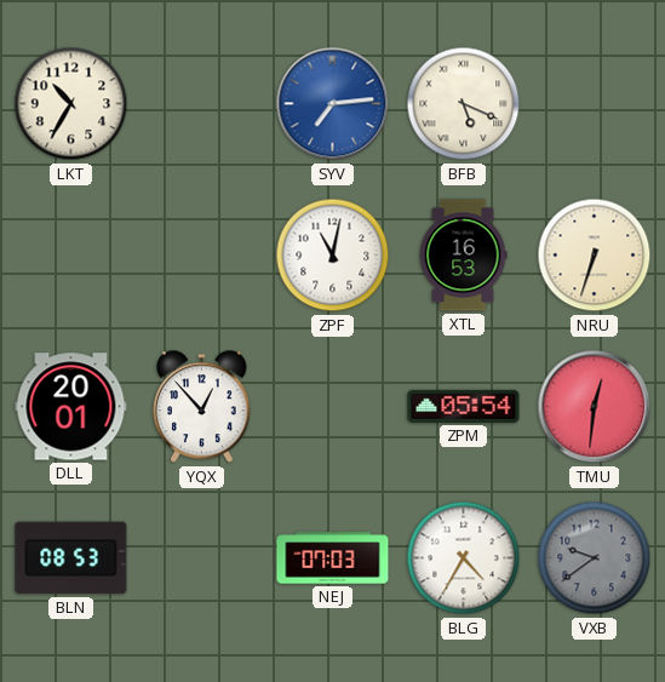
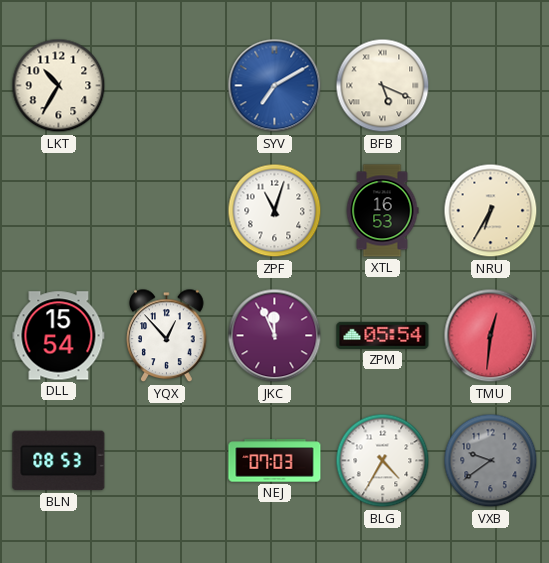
SYV: 7:14 -> 7:10 (275, 86)
ZPF: 11:02 -> 11:03 (275, 211)
NRU: 6:33 -> 6:35 (491, 211)
DLL: 20:01 -> 15:54 (59, 336)
JKC: none -> 11:56 (275, 336)
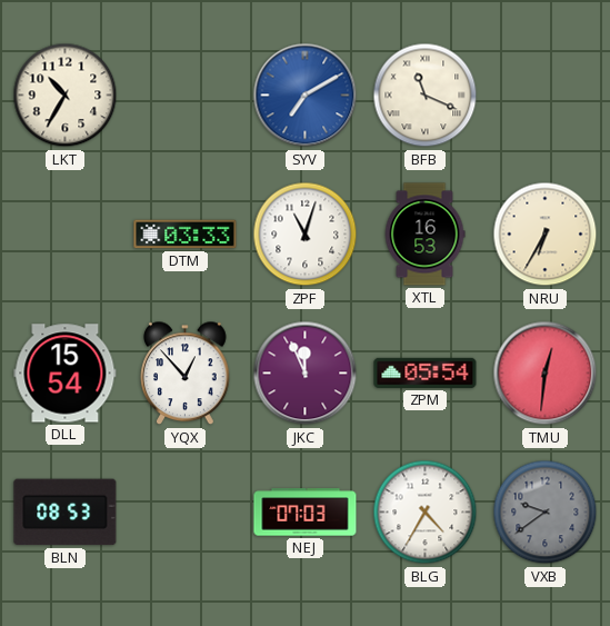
BFB: 5:19 -> 11:19 (426, 96)
DTM: none -> 03:33 (186, 235)
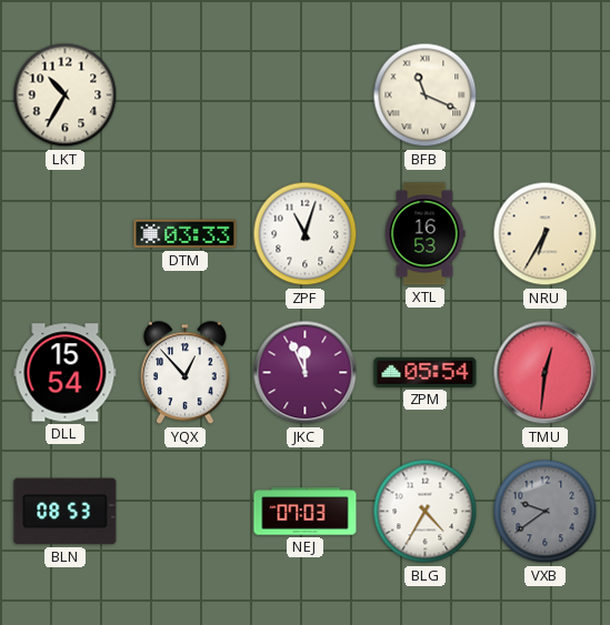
SYV: 7:10 -> none (306, 96)
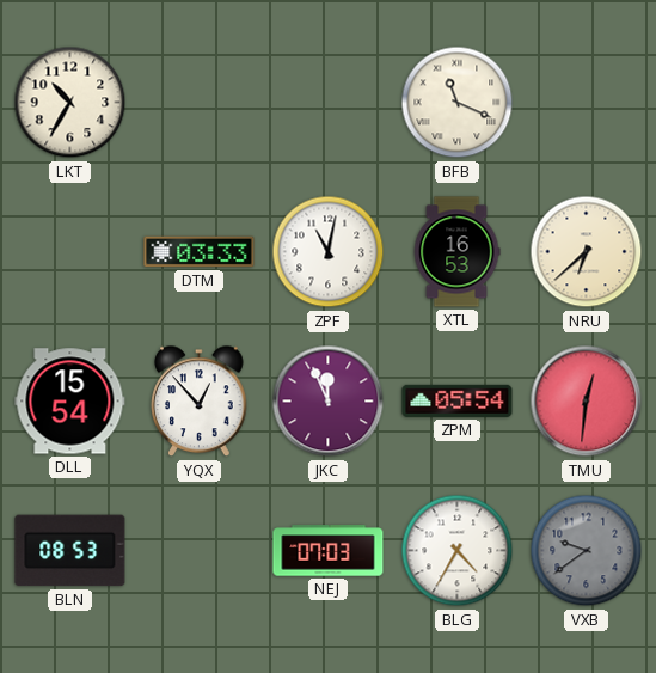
ZPF: 11:03 -> 11:02 (329, 252)
NRU: 6:35 -> 6:38 (587, 252)
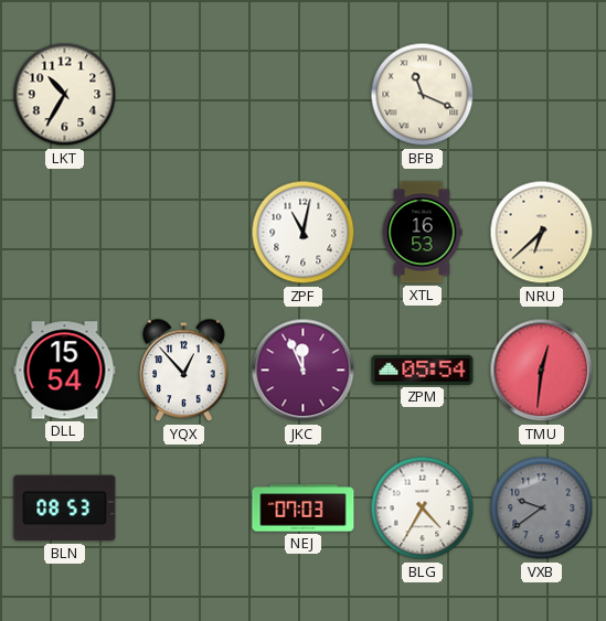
DTM: 03:33 -> none (200, 252)
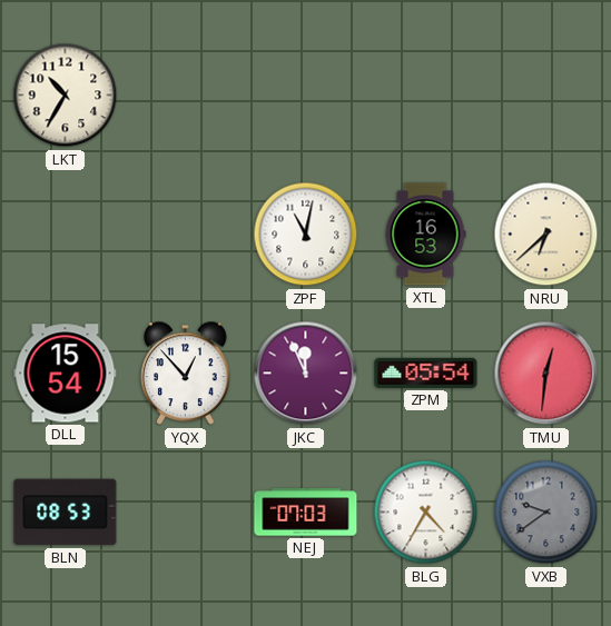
BFB: 11:19 -> none (423, 95)
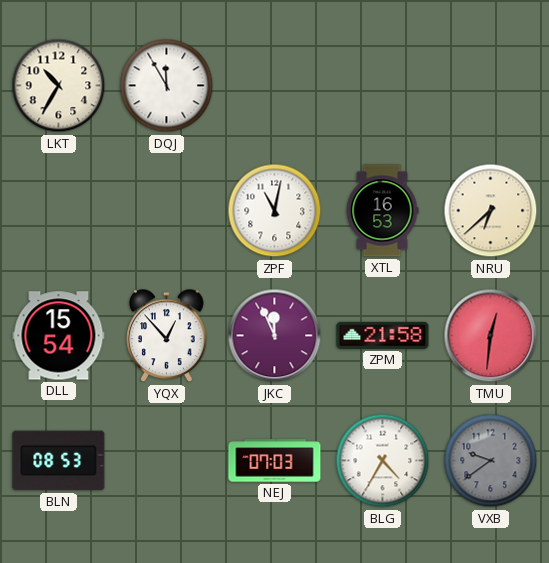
DQJ: none -> 11:55 (167, 86)
ZPM: 05:54 -> 21:58 (383, 335)
